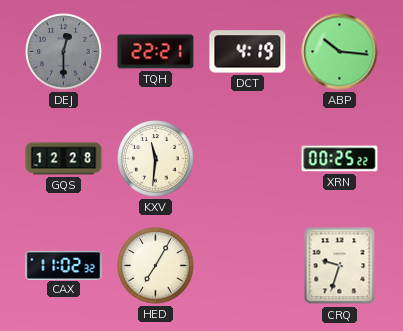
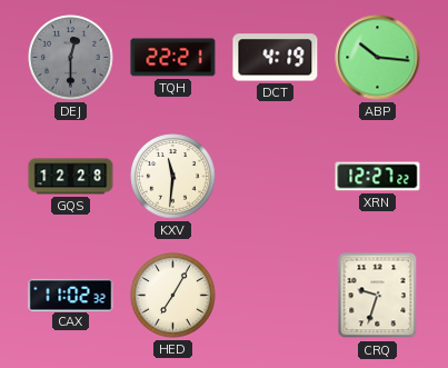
XRN: 00:25 -> 12:27 (378, 177)
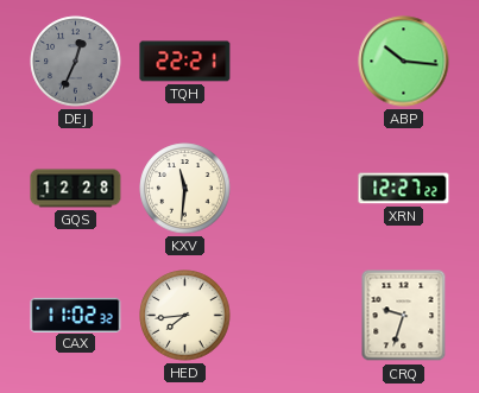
DEJ: 12:30 -> 12:34 (76, 62)
DCT: 4:19 -> none (276, 58)
HED: 7:05 -> 7:44 (185, 316)
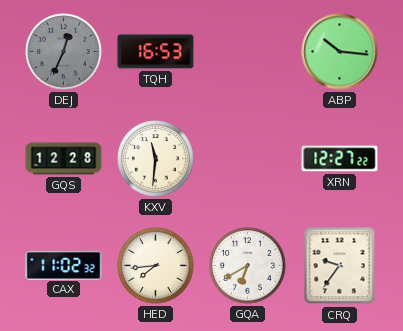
TQH: 22:21 -> 16:53 (156, 52)
GQA: none -> 6:40 (248, 266)
CRQ: 9:33 -> 9:36 (340, 266)
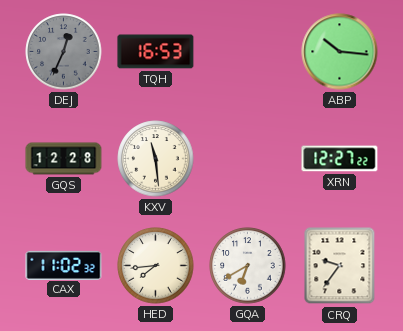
KXV: 11:31 -> 11:29 (156, 159)
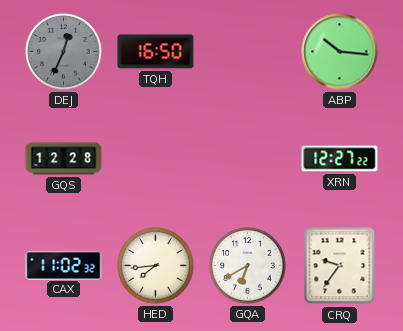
TQH: 16:53 -> 16:50 (156, 52)
KXV: 11:29 -> none (156, 159)
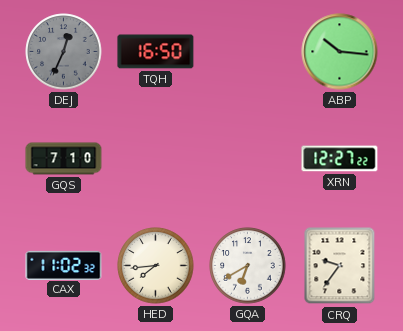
GQS: 12:28 -> 7:10 (64, 159)
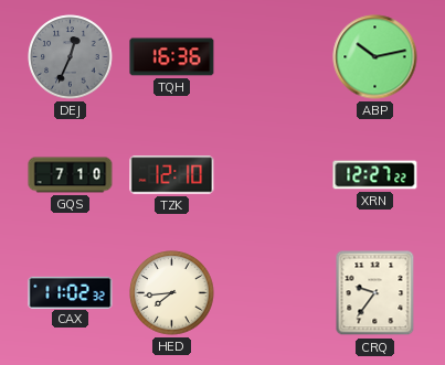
TQH: 16:50 -> 16:36 (172, 57)
ABP: 10:16 -> 10:13 (375, 57)
TZK: none -> 12:10 (172, 175)
GQA: 6:40 -> none (248, 266)
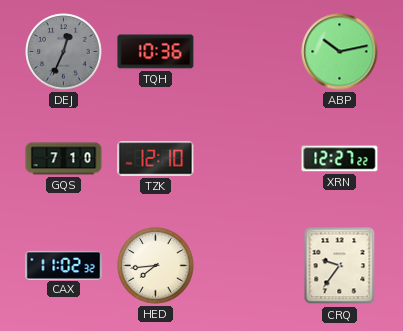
TQH: 16:36 -> 10:36 (156, 52)
